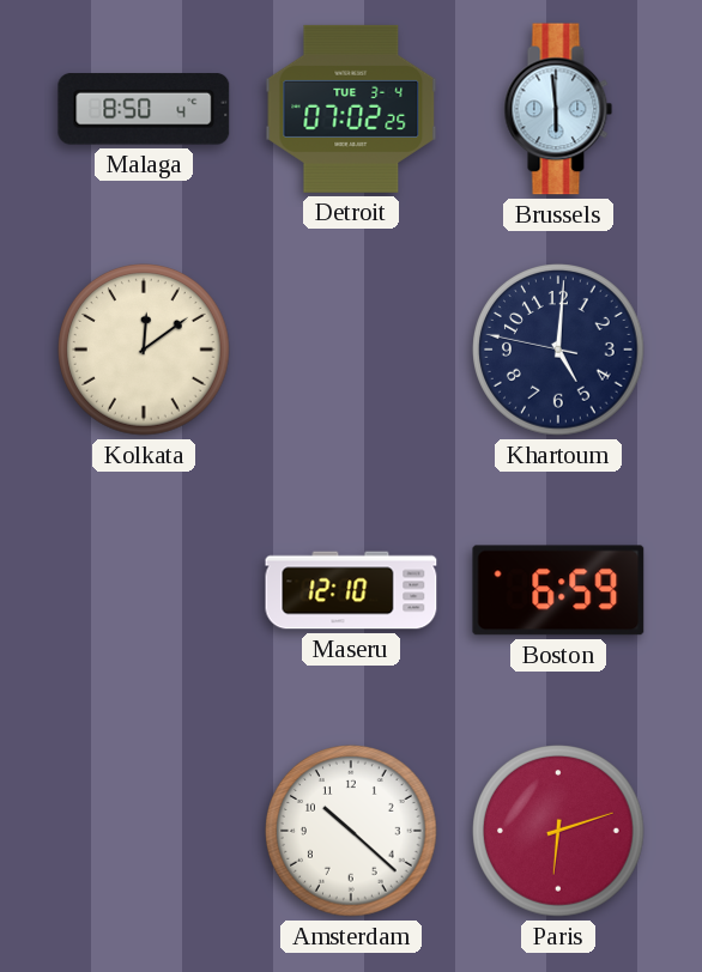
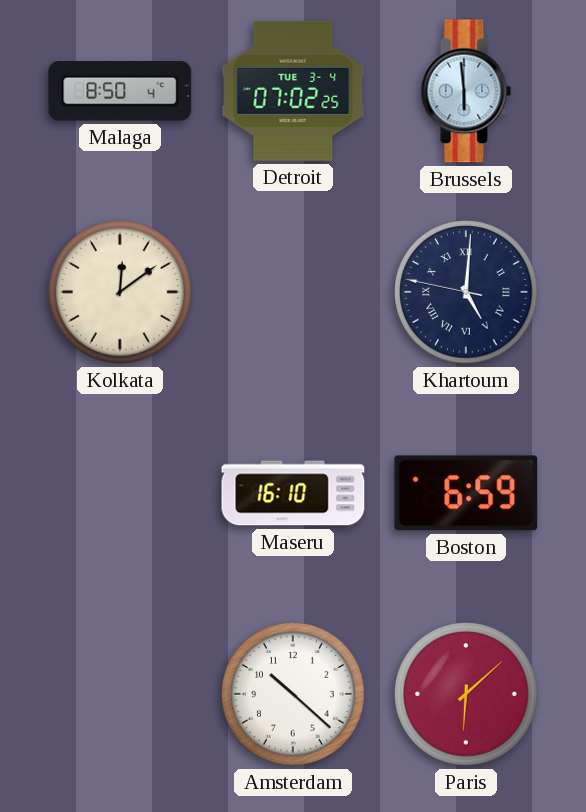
Khartoum numerals: Arabic -> Roman (466, 292)
Maseru: 12:10 -> 16:10 (293, 493)
Paris: 6:12 -> 6:08 (466, 694)
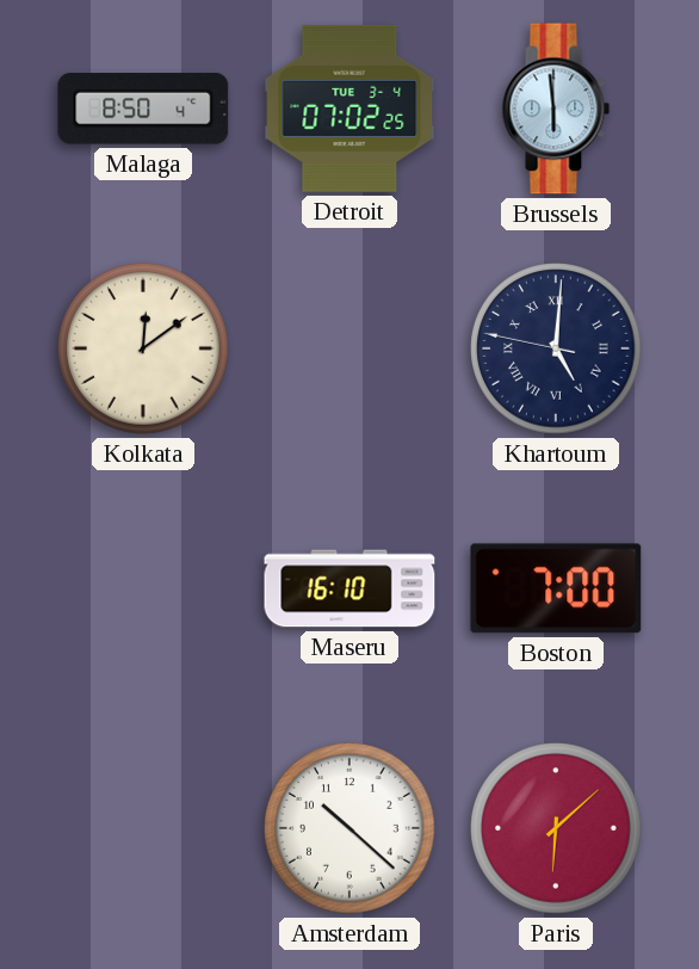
Boston: 6:59 -> 7:00 (556, 588)
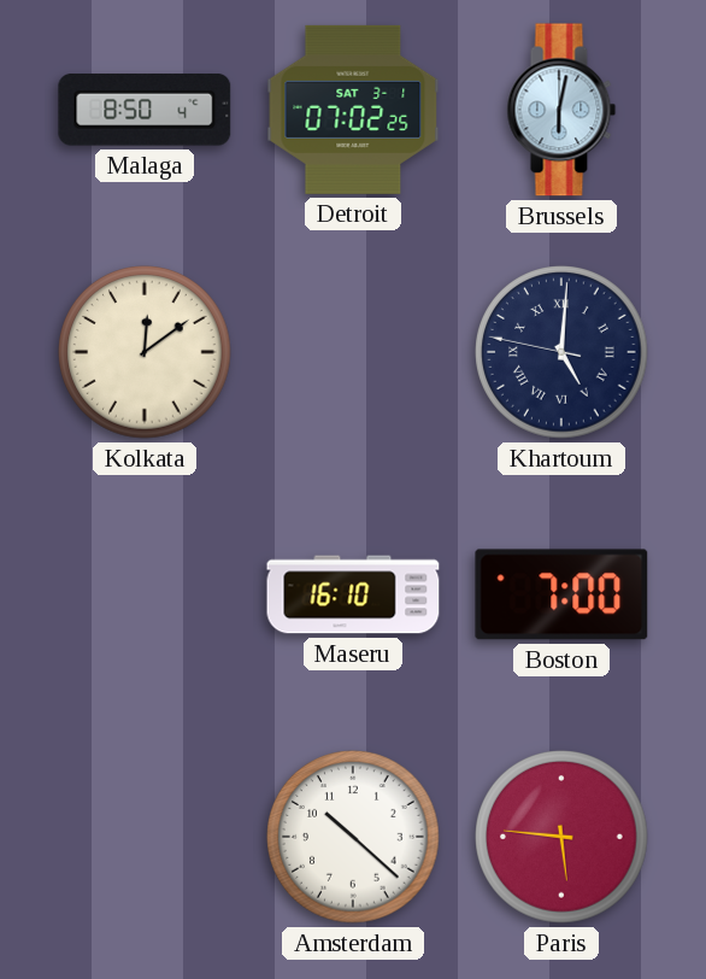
Detroit date: TUE 3-4 -> SAT 3-1 (353, 110)
Brussels: 5:59 -> 6:02 (561, 110)
Paris: 6:08 -> 5:46 (561, 837)
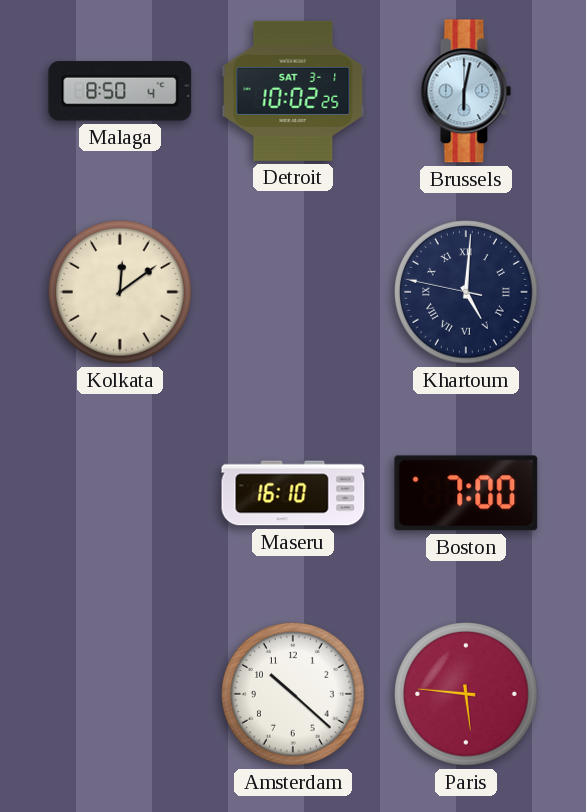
Detroit: 07:02 -> 10:02 (293, 91)
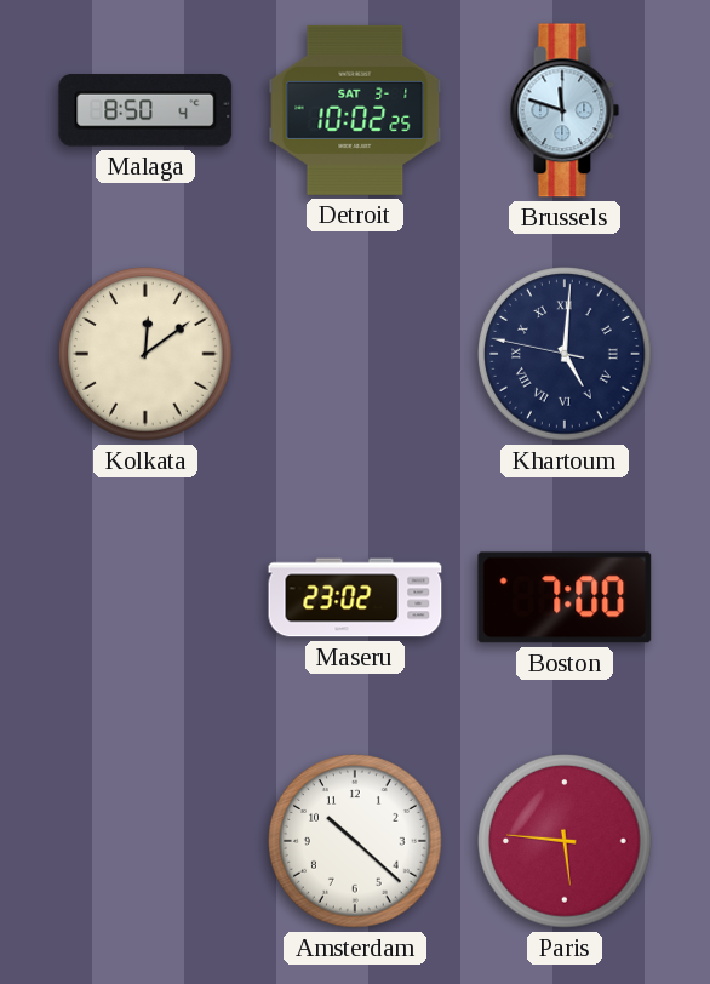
Brussels: 6:02 -> 11:48 (565, 110)
Maseru: 16:10 -> 23:02 (355, 597)
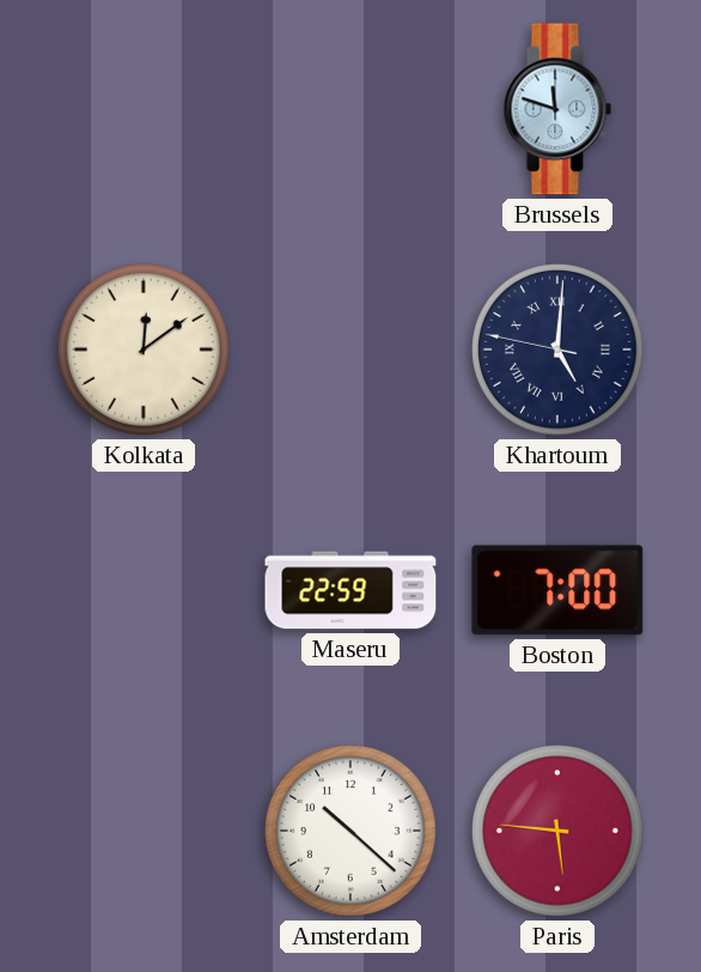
Malaga: 8:50 -> none (145, 110)
Detroit: 10:02 -> none (355, 110)
Maseru: 23:02 -> 22:59 (350, 590)
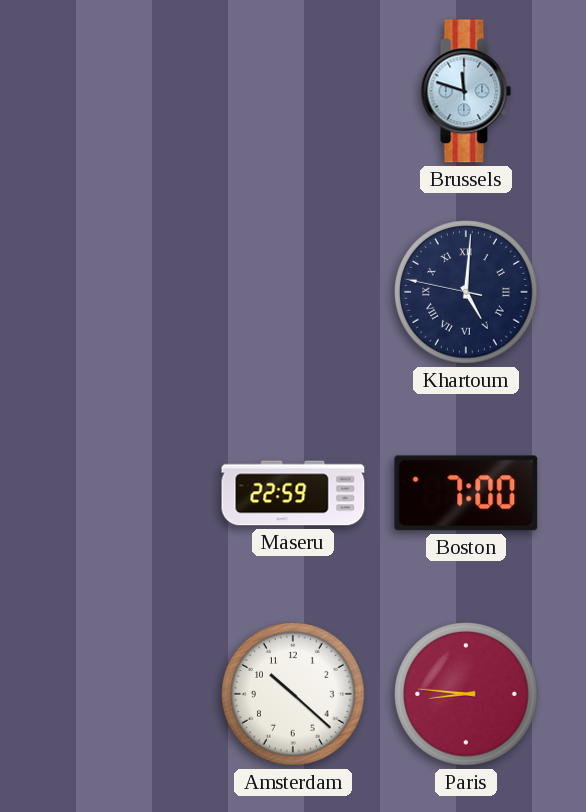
Kolkata: 12:09 -> none (144, 350)
Paris: 5:46 -> 8:46 (466, 694)
